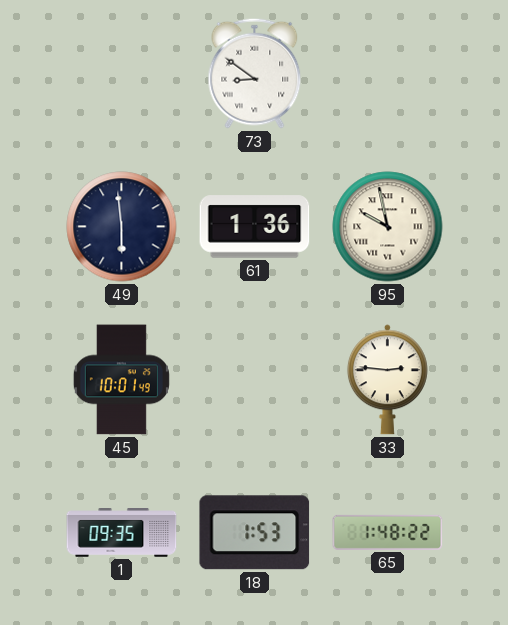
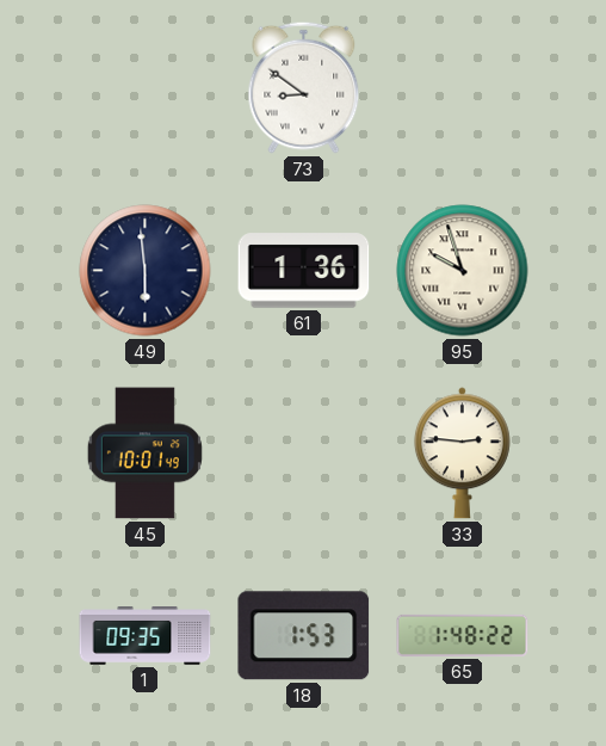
95: 9:58 -> 9:57 (463, 271)
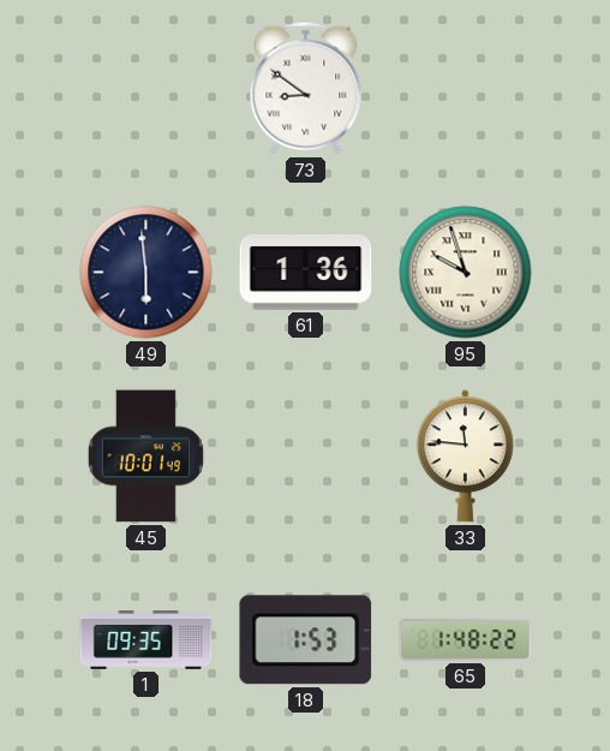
33: 2:46 -> 11:46 (465, 457)
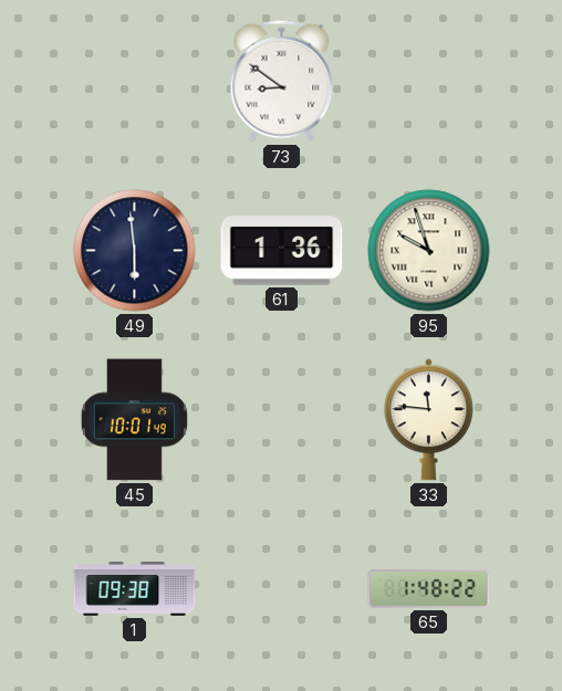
1: 09:35 -> 09:38 (135, 589)
18: 1:53 -> none (306, 640)
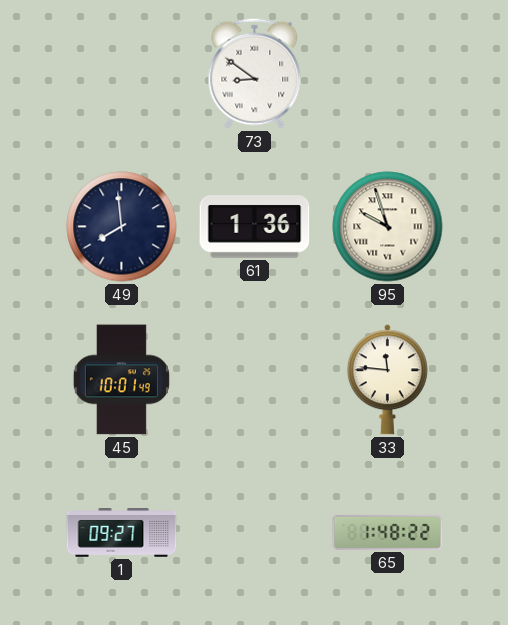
49: 5:59 -> 7:59 (122, 227)
1: 09:38 -> 09:27 (122, 533)
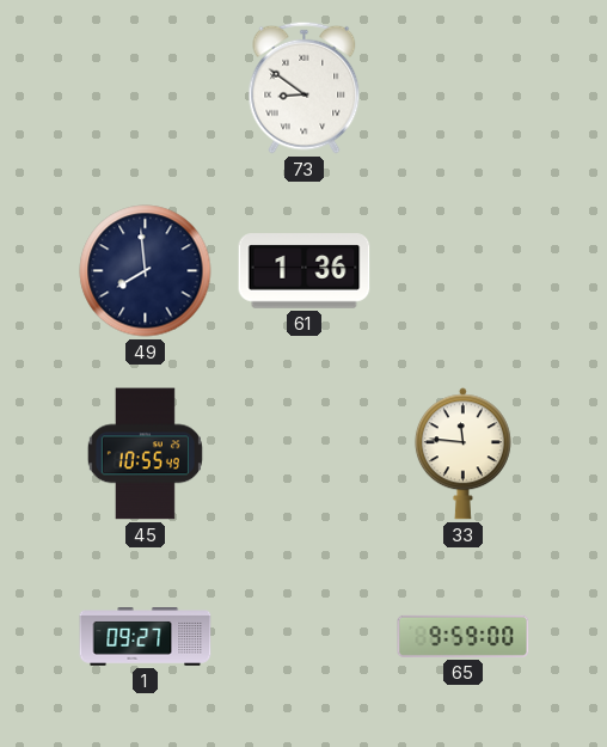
95: 9:57 -> none (388, 227)
45: 10:01 -> 10:55 (145, 454)
65: 1:48 -> 9:59 (464, 636)
